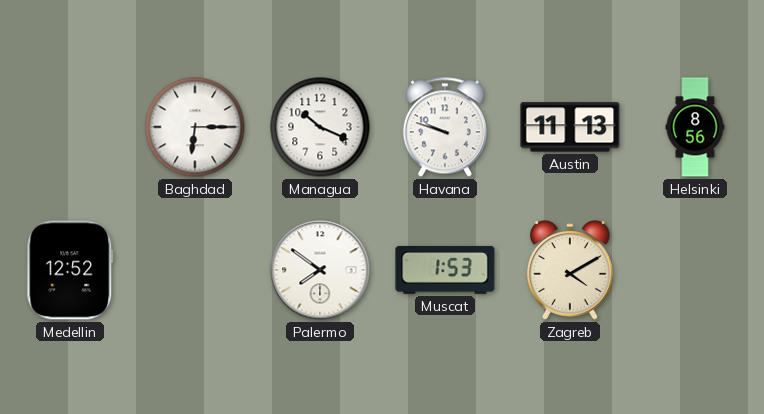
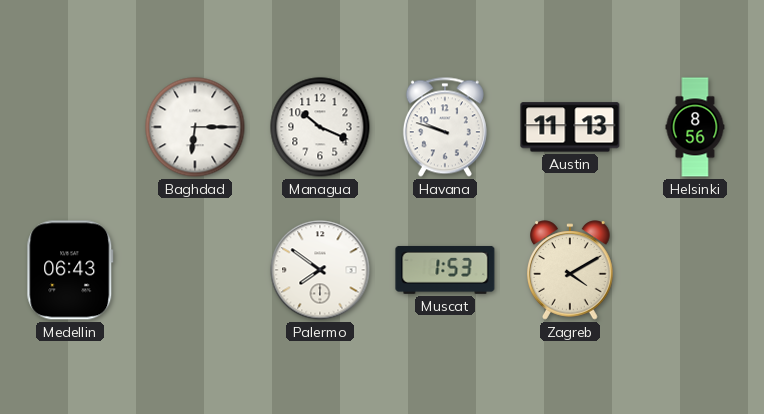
Medellin: 12:52 -> 06:43 (70, 270)
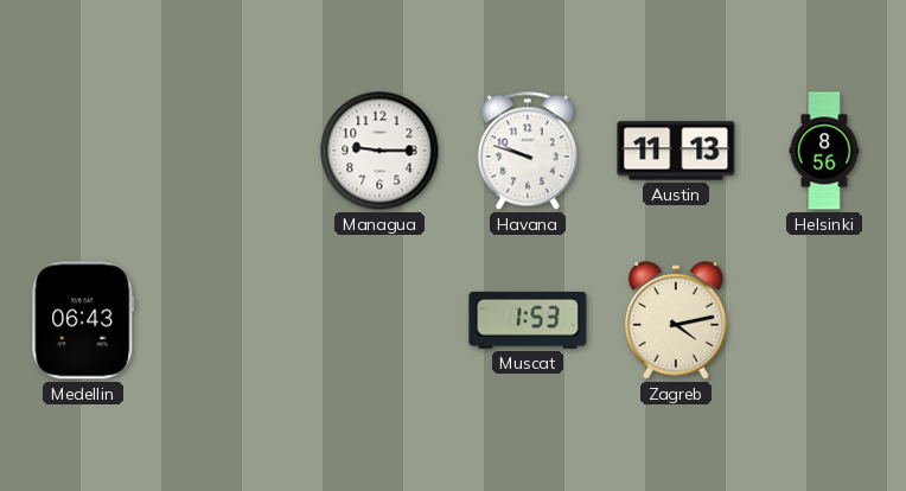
Baghdad: 6:15 -> none (195, 127)
Managua: 10:19 -> 9:15 (379, 151)
Palermo: 7:51 -> none (320, 270)
Zagreb: 4:10 -> 4:13 (677, 320)
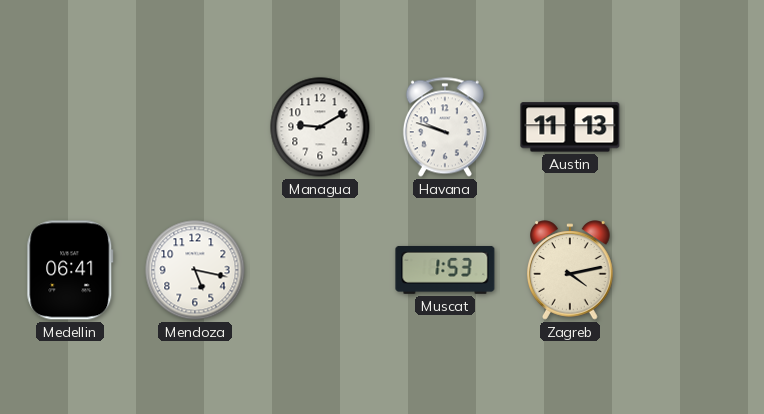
Managua: 9:15 -> 9:10 (320, 127)
Helsinki: 8:56 -> none (824, 151)
Medellin: 06:43 -> 06:41 (70, 270)
Mendoza: none -> 5:17 (195, 270)
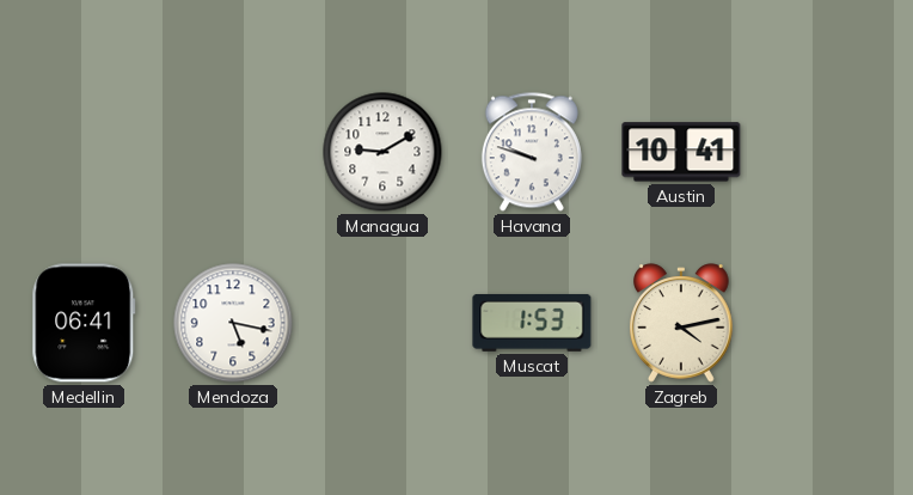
Austin: 11:13 -> 10:41 (681, 152)
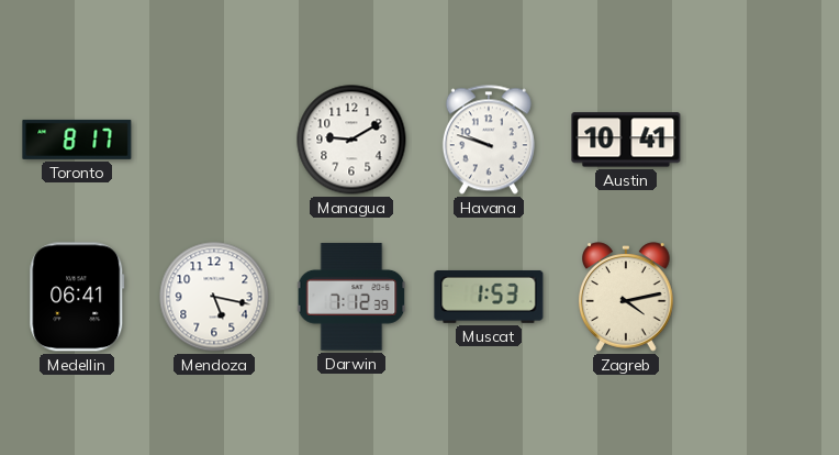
Toronto: none -> 8:17 (77, 140)
Darwin: none -> 7:12 (351, 297)
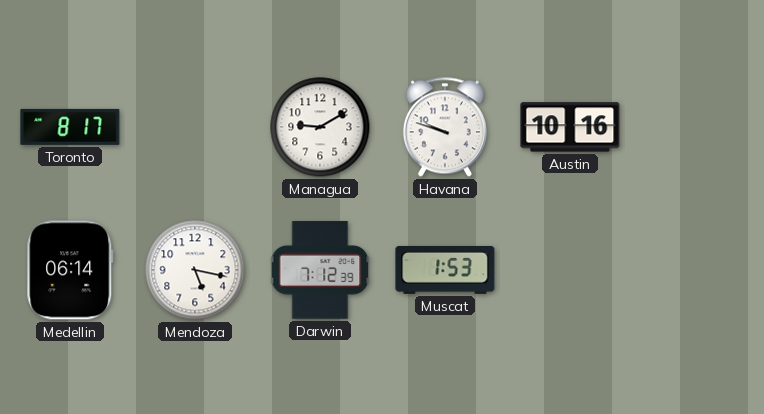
Austin: 10:41 -> 10:16 (570, 127)
Medellin: 06:41 -> 06:14 (70, 270)
Zagreb: 4:13 -> none (627, 297)
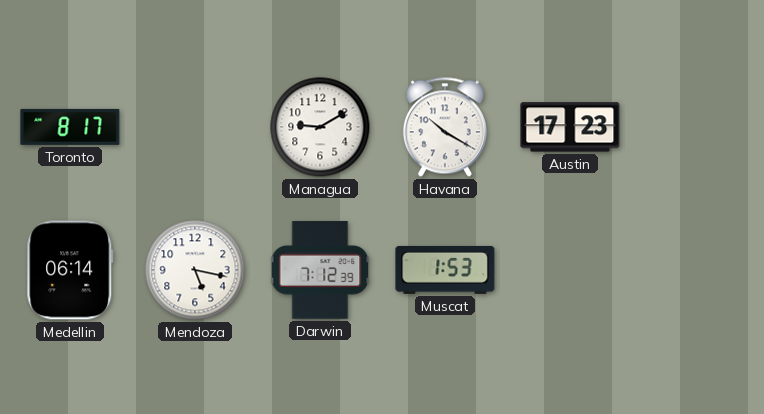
Havana: 9:48 -> 10:20 (445, 127)
Austin: 10:16 -> 17:23 (570, 127)
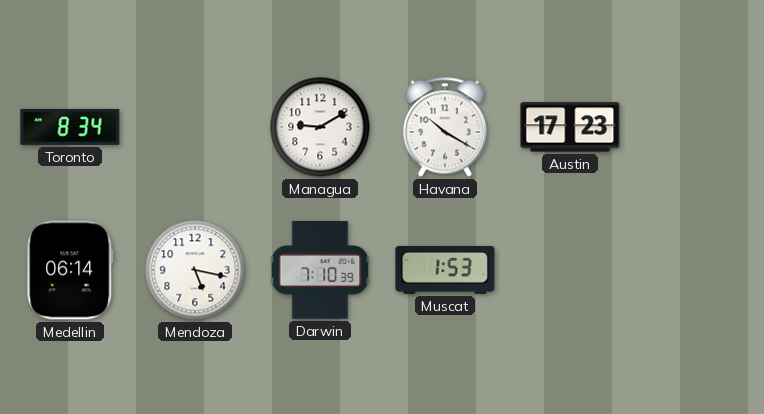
Toronto: 8:17 -> 8:34 (70, 127)
Darwin: 7:12 -> 7:10 (320, 270)
